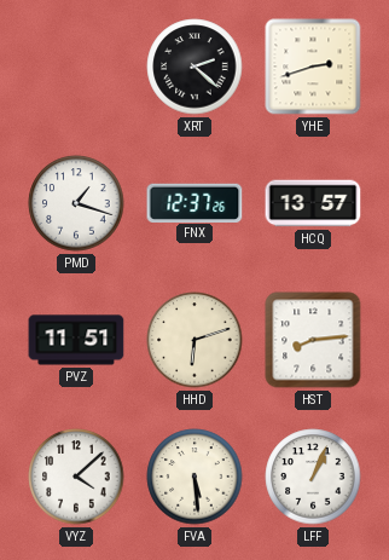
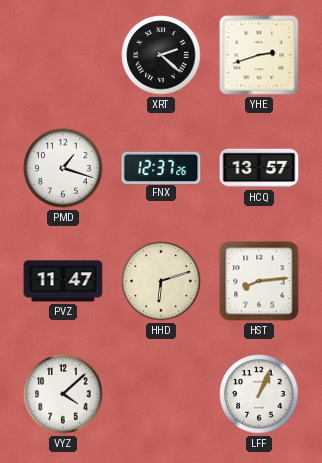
PVZ: 11:51 -> 11:47 (63, 281)
FVA: 5:29 -> none (194, 477)
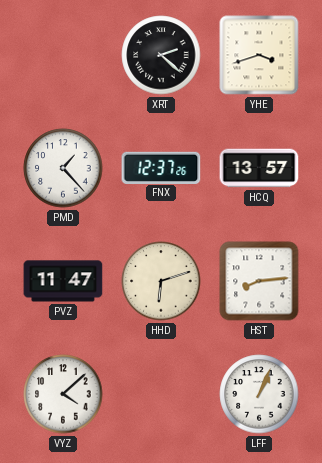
YHE: 2:42 -> 3:42 (259, 55)
PMD: 1:18 -> 1:23 (63, 168)
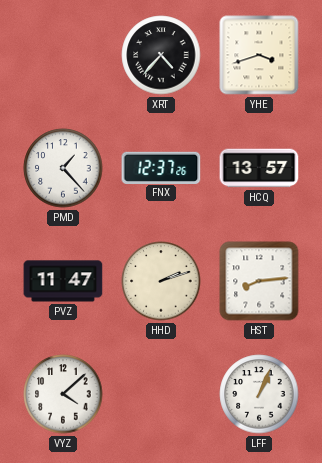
XRT: 2:22 -> 4:37 (161, 55)
HHD: 6:12 -> 2:12 (161, 281)
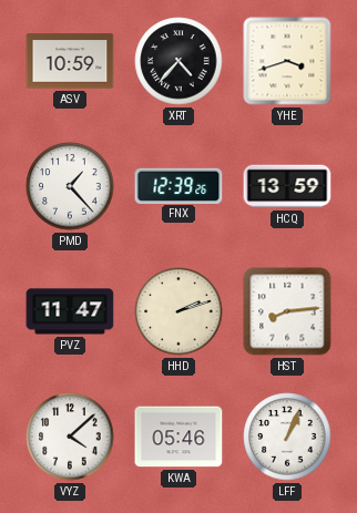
ASV: none -> 10:59 (70, 61)
FNX: 12:37 -> 12:39 (178, 185)
HCQ: 13:57 -> 13:59 (287, 186)
KWA: none -> 05:46 (178, 437)
